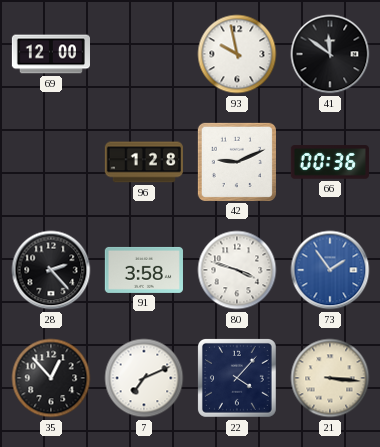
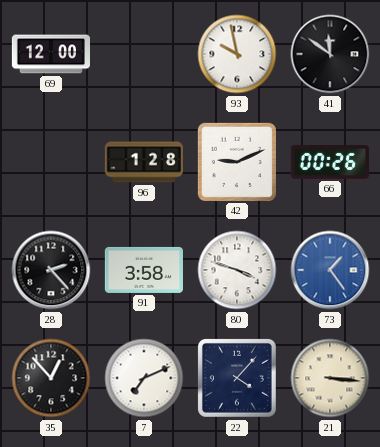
66: 00:36 -> 00:26 (330, 162)
73: 1:54 -> 1:24 (330, 270)
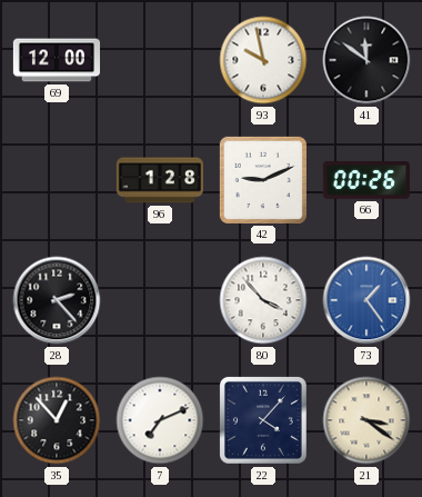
91: 3:58 -> none (144, 270)
80: 3:48 -> 3:53 (263, 300)
21: 3:16 -> 3:21 (366, 420)
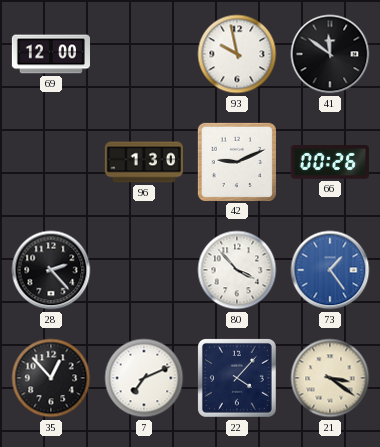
96: 1:28 -> 1:30 (144, 162)
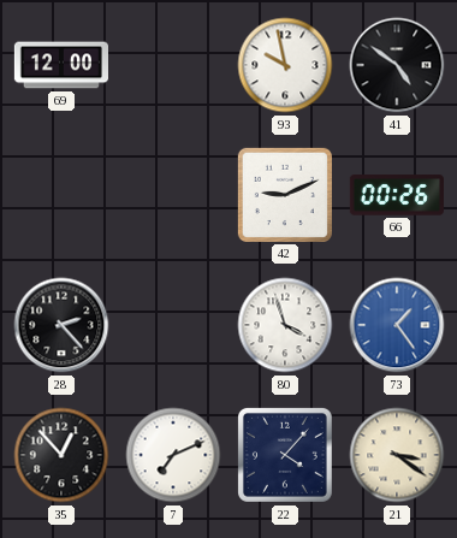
41: 11:51 -> 4:51 (397, 65)
96: 1:30 -> none (144, 162)
80: 3:53 -> 3:57 (285, 325)
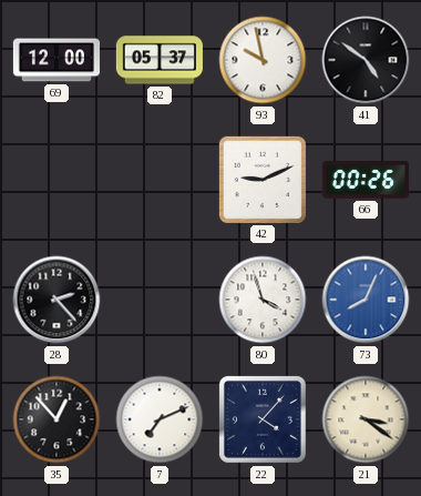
82: none -> 05:37 (160, 60)
73: 1:24 -> 8:04 (366, 300)
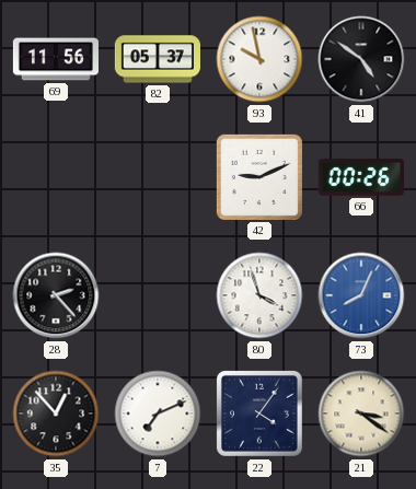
69: 12:00 -> 11:56 (55, 59)
22: 4:07 -> 4:06 (259, 414)
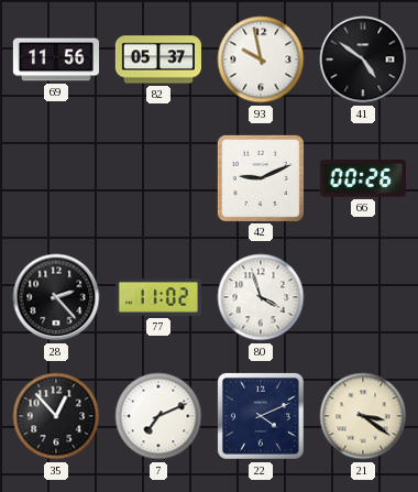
77: none -> 11:02 (158, 297)
73: 8:04 -> none (361, 295)
22: 4:06 -> 4:11 (261, 416)
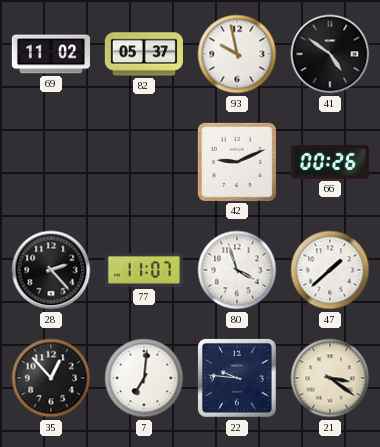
69: 11:56 -> 11:02 (50, 54)
77: 11:02 -> 11:07 (144, 270)
47: none -> 1:38 (330, 270)
7: 7:11 -> 7:01 (144, 378)
22: 4:11 -> 9:46 (237, 378)
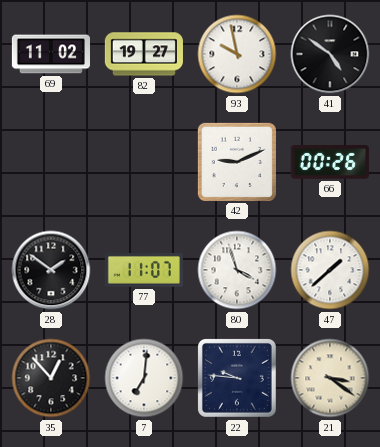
82: 05:37 -> 19:27 (144, 54)
28: 2:23 -> 1:51 (51, 270)
